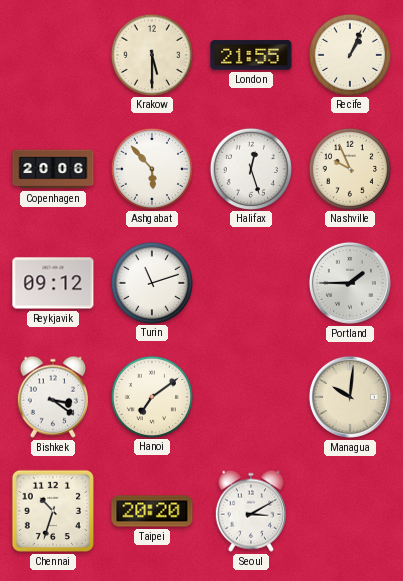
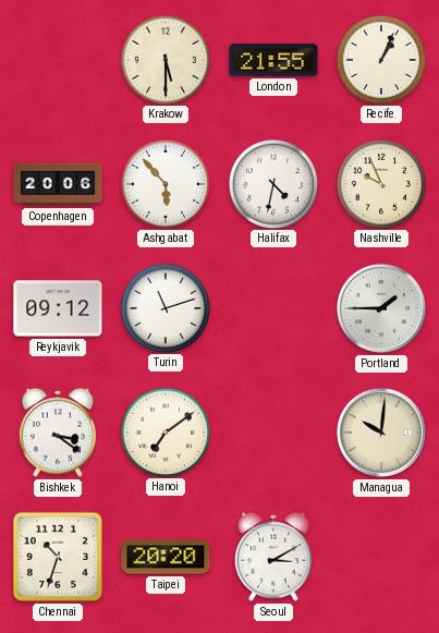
Halifax: 12:27 -> 4:32 (272, 183)
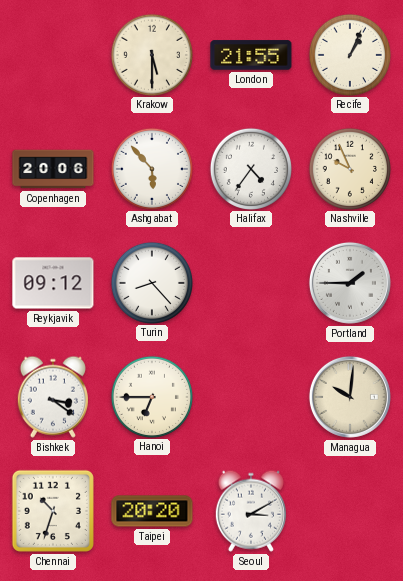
Halifax: 4:32 -> 4:36 (250, 168)
Turin: 11:12 -> 8:23 (151, 282)
Hanoi: 7:09 -> 6:45 (151, 396)
